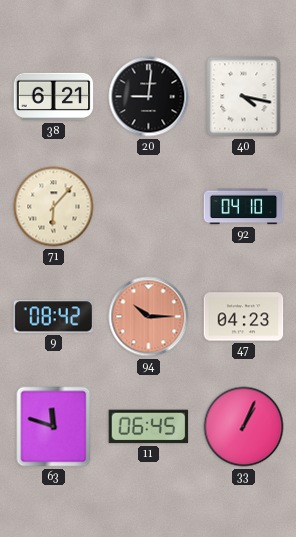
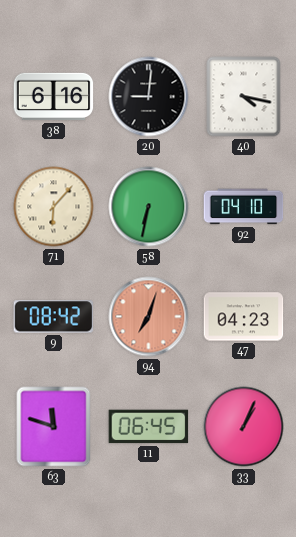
38: 6:21 -> 6:16 (54, 97)
58: none -> 6:32 (149, 207)
94: 10:15 -> 7:03 (149, 317)
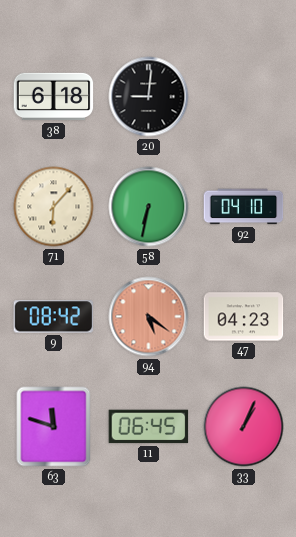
38: 6:16 -> 6:18 (54, 97)
40: 4:17 -> none (244, 97)
94: 7:03 -> 5:21 (149, 317)
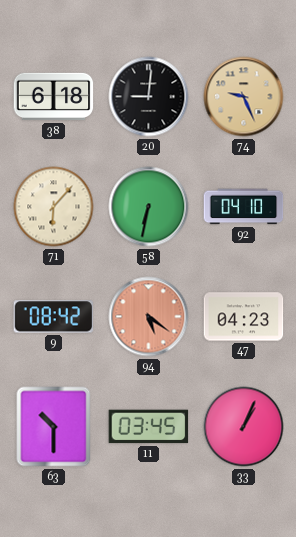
74: none -> 9:26 (244, 97)
63: 11:48 -> 10:30 (54, 427)
11: 06:45 -> 03:45 (149, 427)
